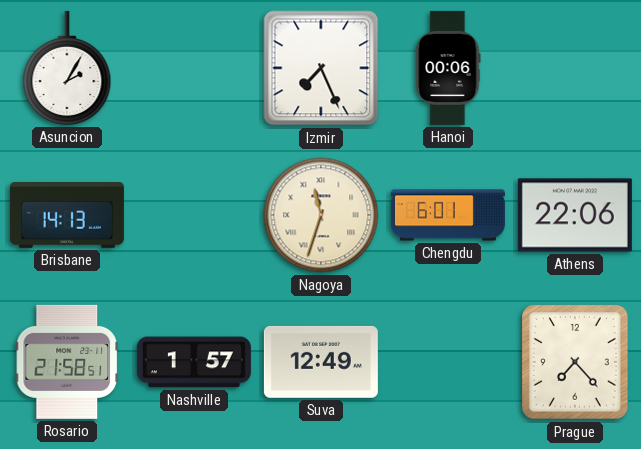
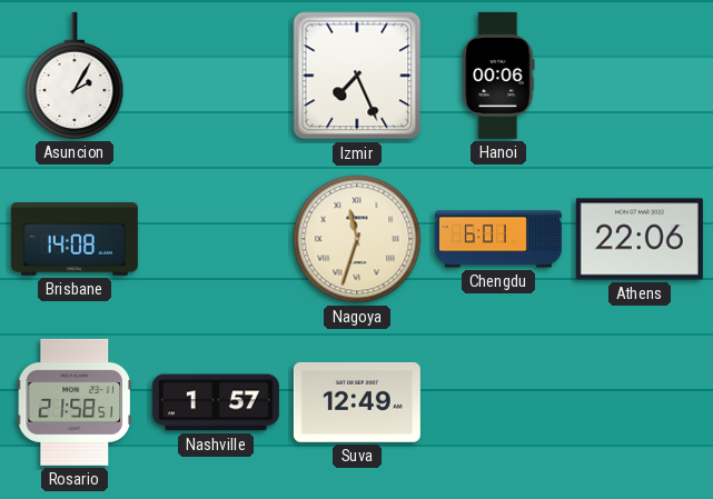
Brisbane: 14:13 -> 14:08 (75, 240)
Prague: 7:23 -> none (575, 362)
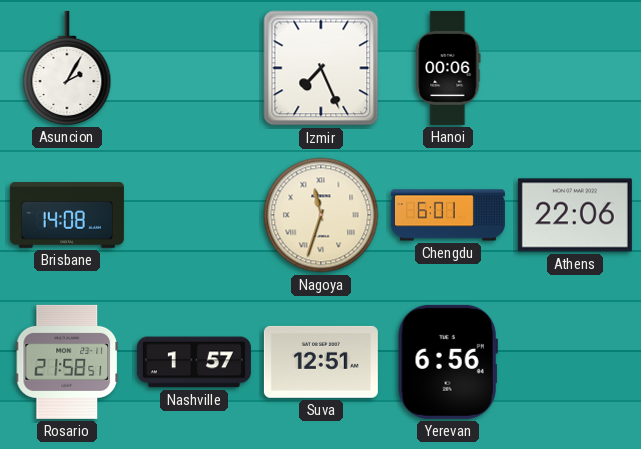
Suva: 12:49 -> 12:51 (321, 362)
Yerevan: none -> 6:56 (448, 362)
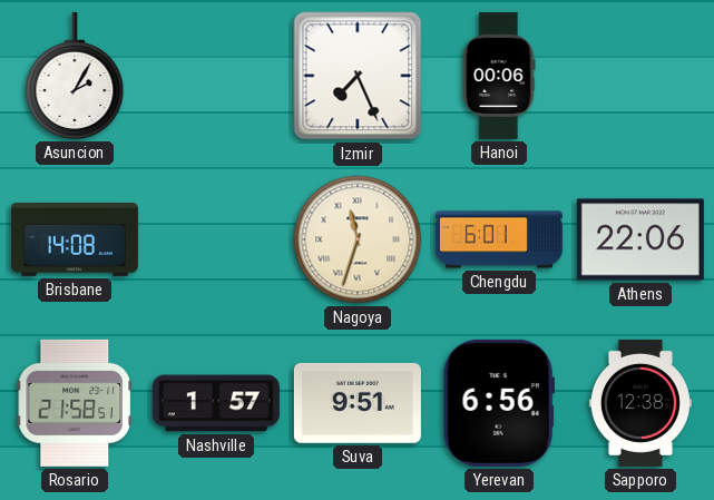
Suva: 12:51 -> 9:51 (358, 403)
Sapporo: none -> 12:38 (640, 403)
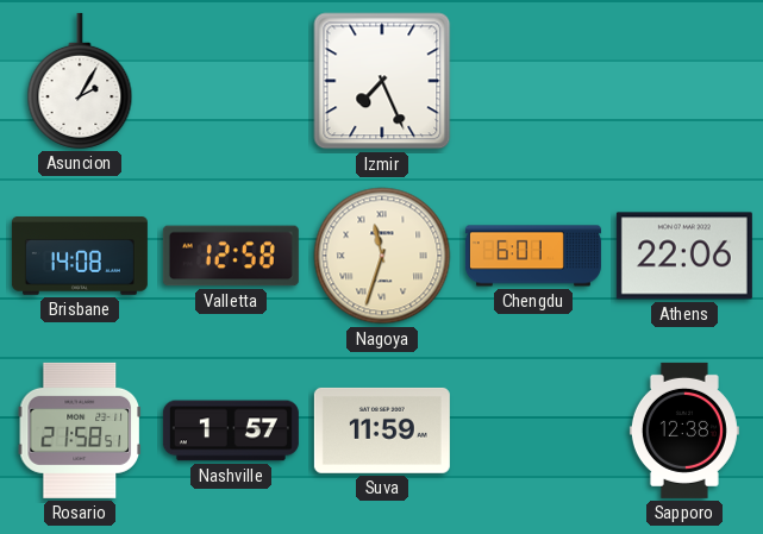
Hanoi: 00:06 -> none (499, 76)
Valletta: none -> 12:58 (231, 256)
Suva: 9:51 -> 11:59 (382, 431)
Yerevan: 6:56 -> none (499, 403)
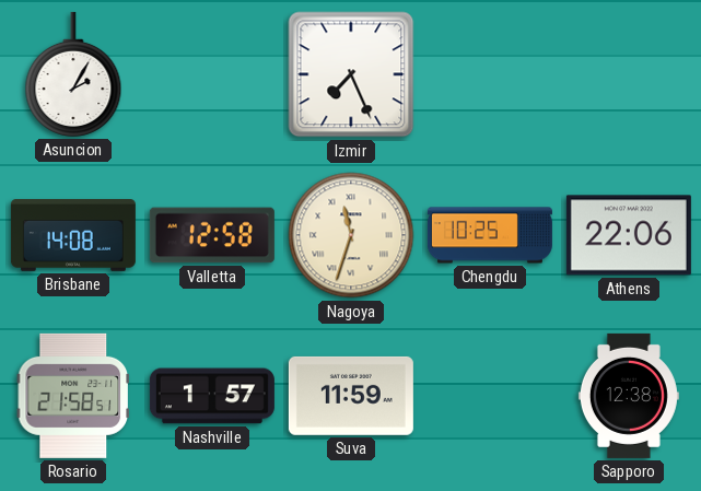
Chengdu: 6:01 -> 10:25 (490, 235)
